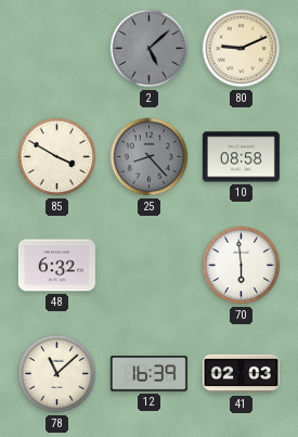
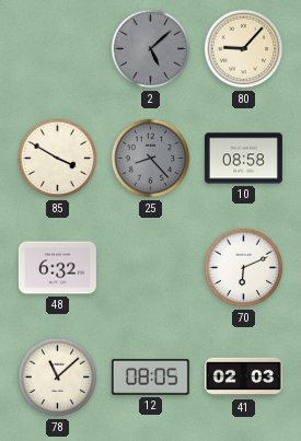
80: 9:11 -> 9:07 (244, 49)
70: 5:59 -> 6:11 (244, 268)
12: 16:39 -> 08:05 (150, 376)
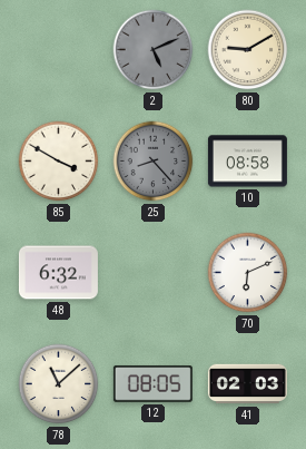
2: 5:08 -> 5:11 (154, 50)
80: 9:07 -> 9:10 (248, 50)
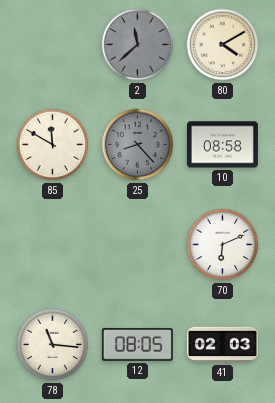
2: 5:11 -> 11:38 (138, 45)
80: 9:10 -> 4:10 (223, 45)
85: 3:50 -> 11:50 (53, 145)
48: 6:32 -> none (58, 273)
78: 11:08 -> 11:16 (53, 345)
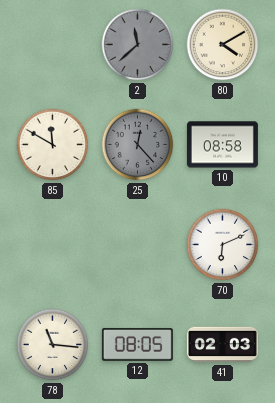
25: 8:23 -> 12:23 (138, 145)
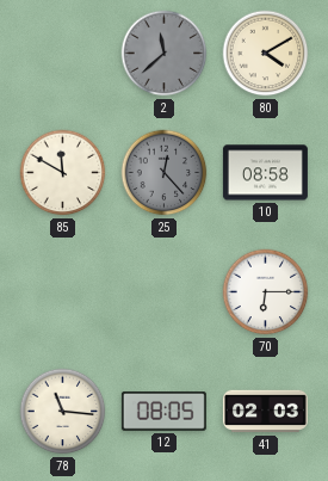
70: 6:11 -> 6:15 (266, 292)
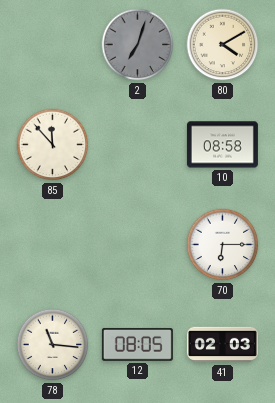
2: 11:38 -> 7:03 (138, 45)
85: 11:50 -> 11:53 (53, 145)
25: 12:23 -> none (165, 173)
